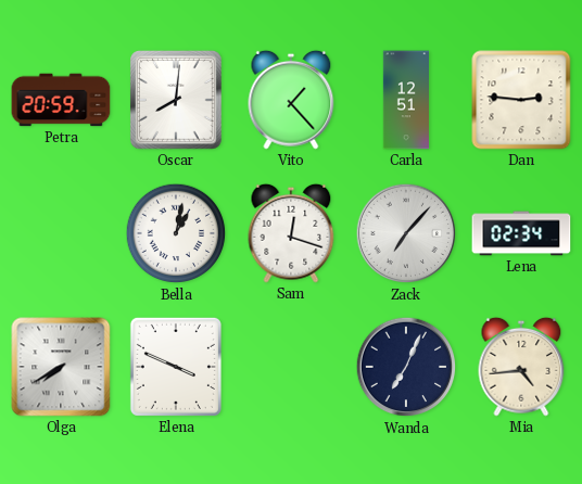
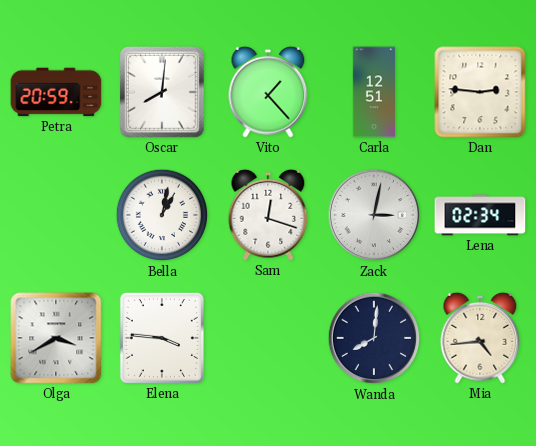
Zack: 7:07 -> 3:02 (374, 215)
Olga: 7:40 -> 3:40 (56, 338)
Elena: 3:49 -> 3:46 (162, 338)
Wanda: 7:04 -> 8:01 (374, 338)
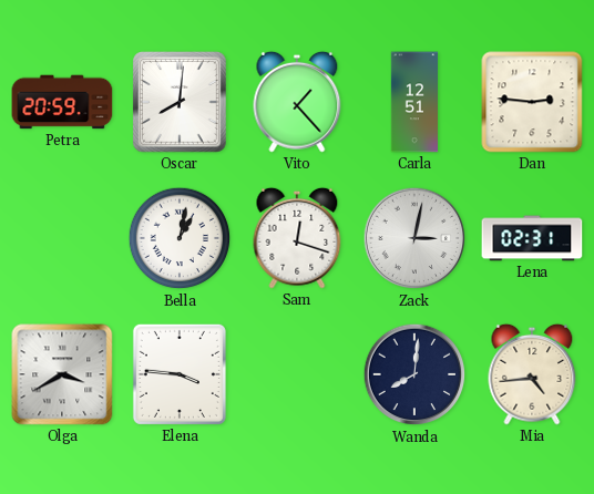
Lena: 02:34 -> 02:31 (532, 238)
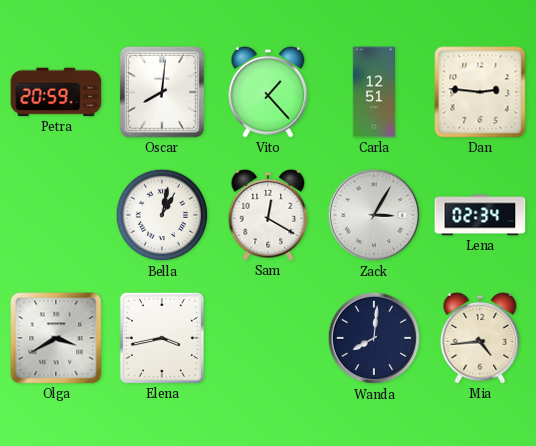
Sam: 12:18 -> 12:20 (268, 215)
Zack: 3:02 -> 3:05 (374, 215)
Lena: 02:31 -> 02:34 (480, 215)
Elena: 3:46 -> 3:43 (162, 338)
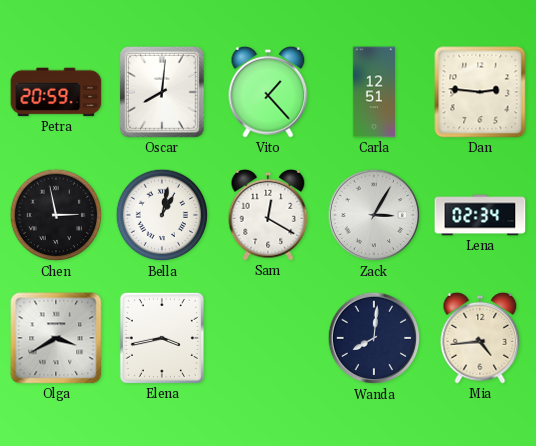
Chen: none -> 2:58 (56, 215)
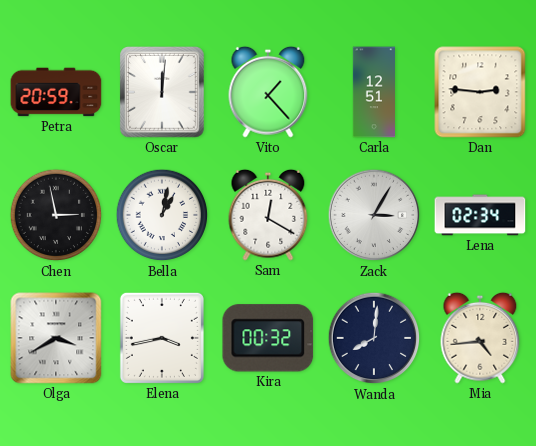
Oscar: 8:01 -> 12:01 (163, 93)
Kira: none -> 00:32 (268, 338)
